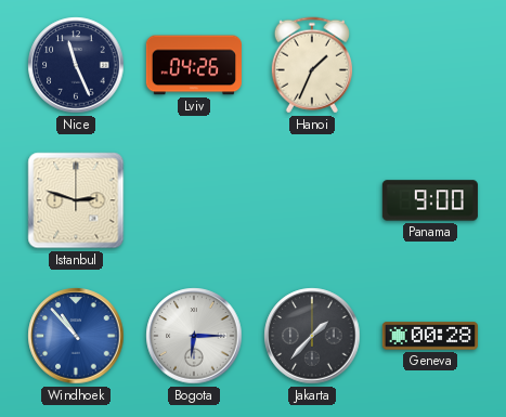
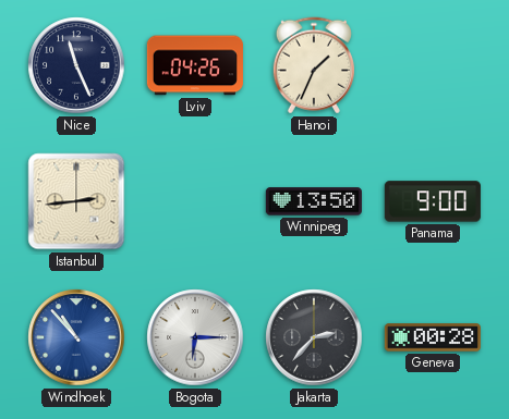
Istanbul: 2:48 -> 2:44 (76, 201)
Winnipeg: none -> 13:50 (314, 201)
Jakarta: 1:37 -> 2:37 (314, 337)
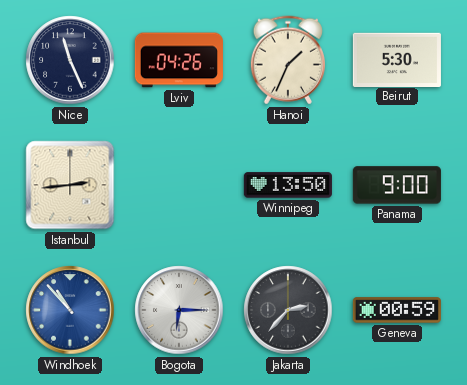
Beirut: none -> 5:30 (397, 59)
Geneva: 00:28 -> 00:59 (397, 310)
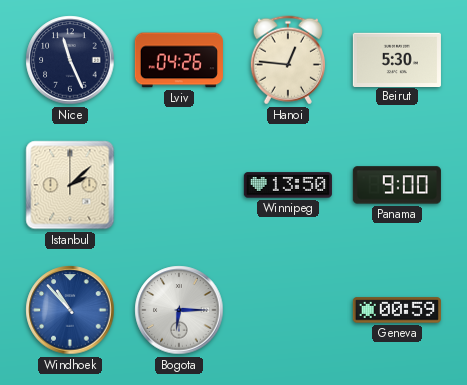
Hanoi: 1:34 -> 12:46 (288, 60)
Istanbul: 2:44 -> 2:08 (70, 185)
Jakarta: 2:37 -> none (288, 310)
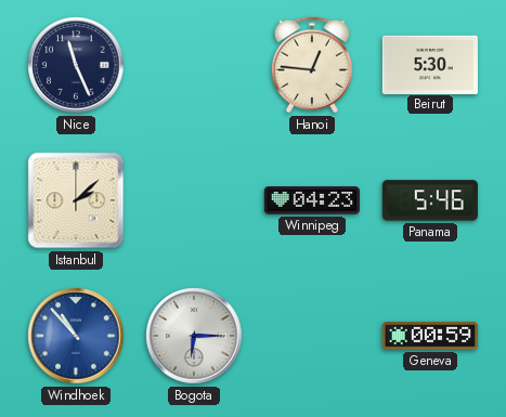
Lviv: 04:26 -> none (179, 60)
Winnipeg: 13:50 -> 04:23 (312, 200)
Panama: 9:00 -> 5:46 (430, 200)
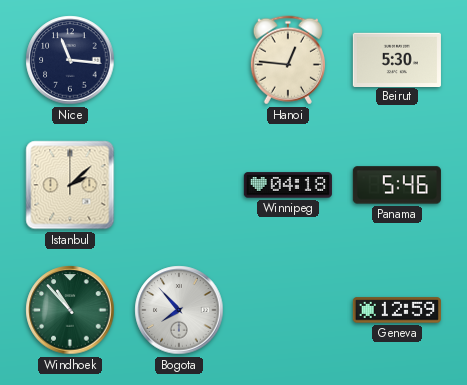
Nice: 11:26 -> 11:16 (70, 60)
Winnipeg: 04:23 -> 04:18 (288, 185)
Windhoek dial: blue -> green (70, 310)
Bogota: 6:15 -> 7:53 (179, 310)
Geneva: 00:59 -> 12:59 (397, 310)
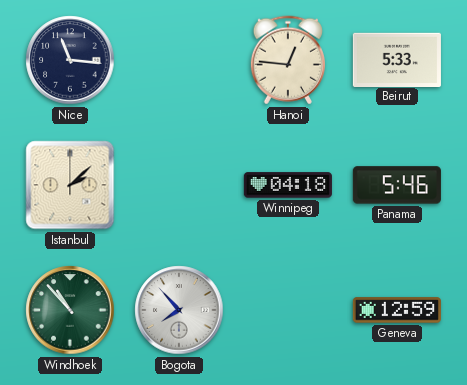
Beirut: 5:30 -> 5:33 (397, 59)
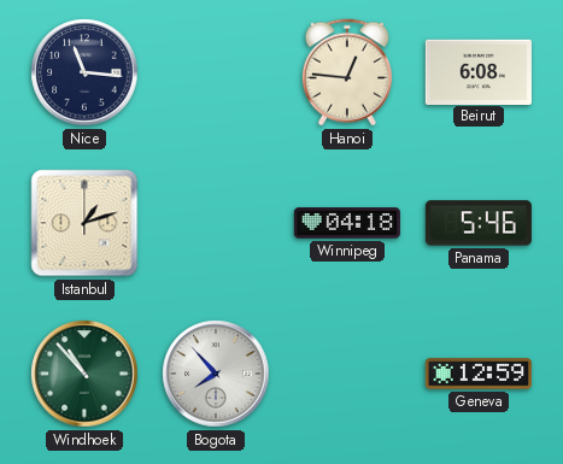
Beirut: 5:33 -> 6:08 (479, 71)
Istanbul: 2:08 -> 1:12 (84, 223)
